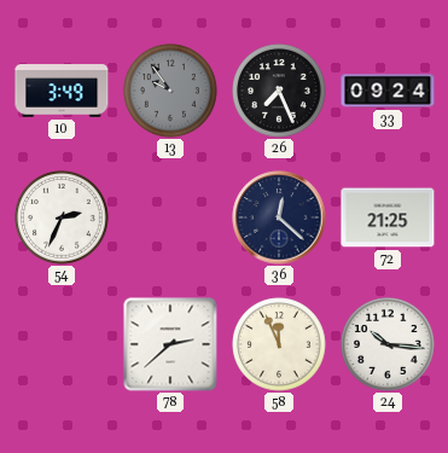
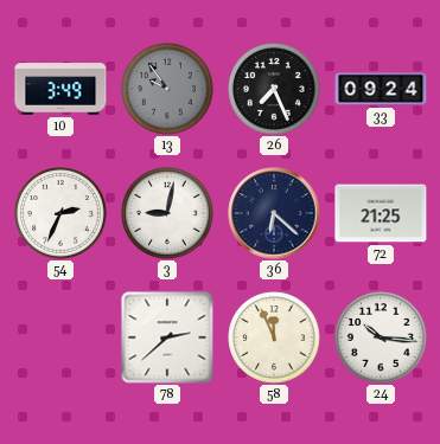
3: none -> 9:02 (167, 213)
36: 12:22 -> 6:22 (274, 213)
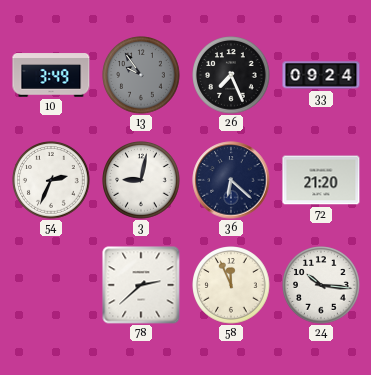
72: 21:25 -> 21:20 (321, 180)
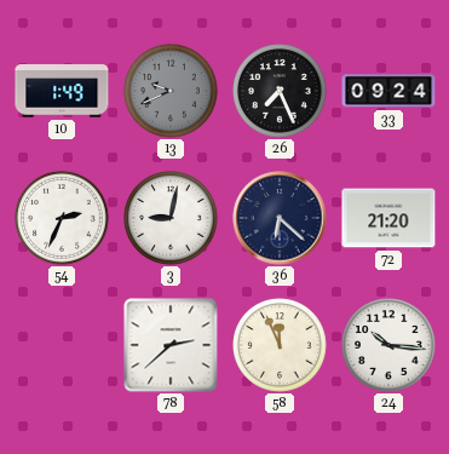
10: 3:49 -> 1:49 (62, 91)
13: 9:54 -> 9:41 (171, 91)
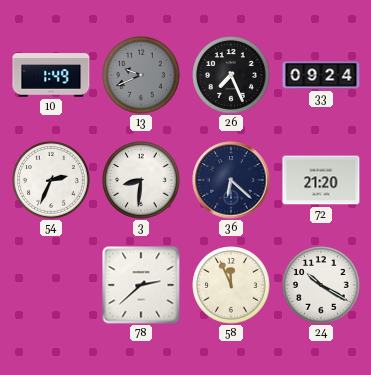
3: 9:02 -> 8:31 (141, 180)
24: 10:16 -> 10:20 (321, 285)
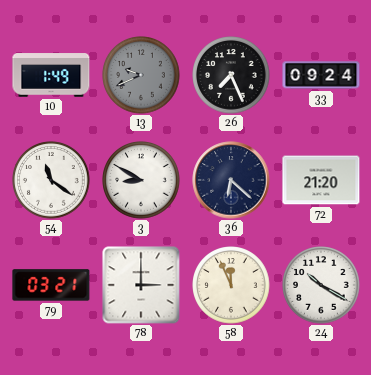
54: 2:34 -> 11:21 (51, 180)
3: 8:31 -> 8:50 (141, 180)
79: none -> 03:21 (51, 285)
78: 2:38 -> 3:00 (141, 285)
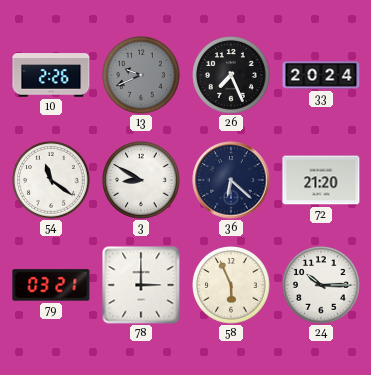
10: 1:49 -> 2:26 (51, 75)
33: 09:24 -> 20:24 (321, 75)
58: 11:56 -> 5:56 (231, 285)
24: 10:20 -> 10:15 (321, 285)
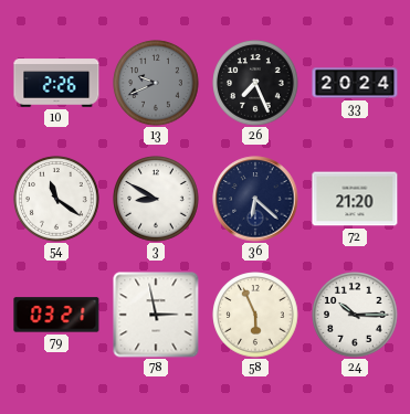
78: 3:00 -> 2:58 (156, 315)
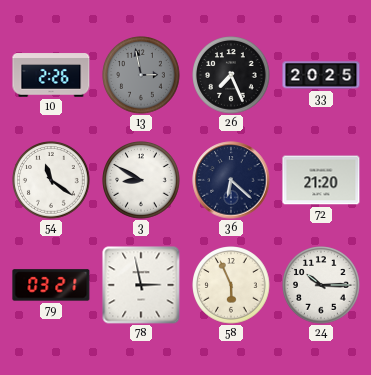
13: 9:41 -> 2:58 (141, 75)
33: 20:24 -> 20:25 (321, 75)
